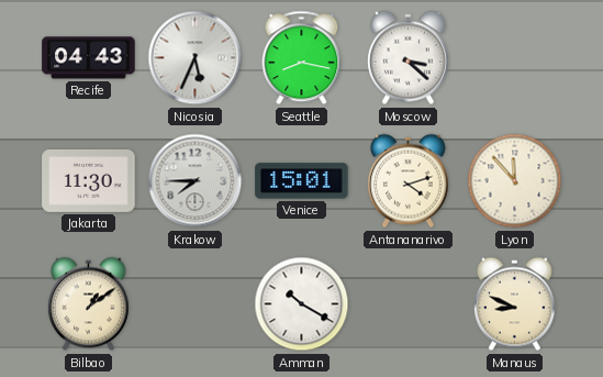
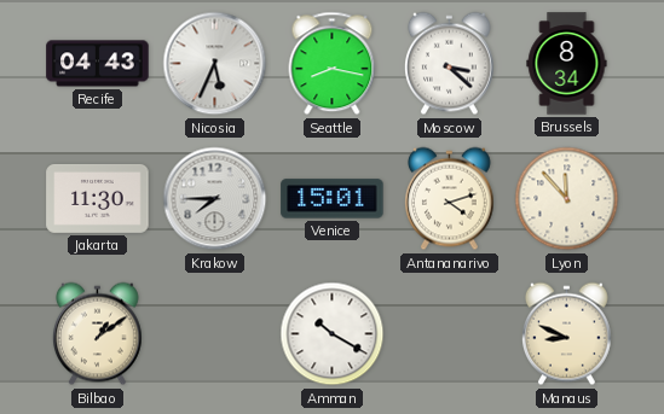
Brussels: none -> 8:34 (567, 64)
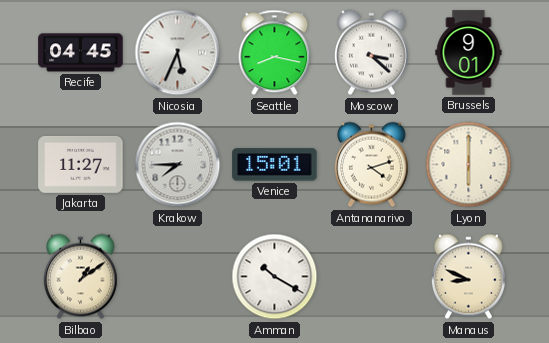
Recife: 04:43 -> 04:45 (81, 53)
Brussels: 8:34 -> 9:01 (469, 53)
Jakarta: 11:30 -> 11:27 (81, 164)
Lyon: 11:53 -> 6:00 (469, 165)
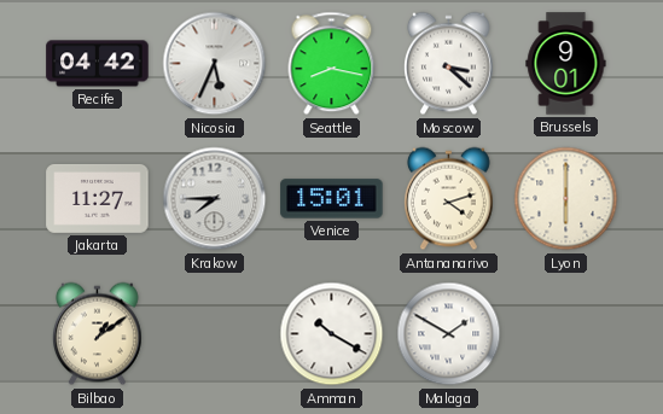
Recife: 04:45 -> 04:42 (98, 64)
Malaga: none -> 1:50 (449, 334)
Manaus: 8:49 -> none (468, 277)
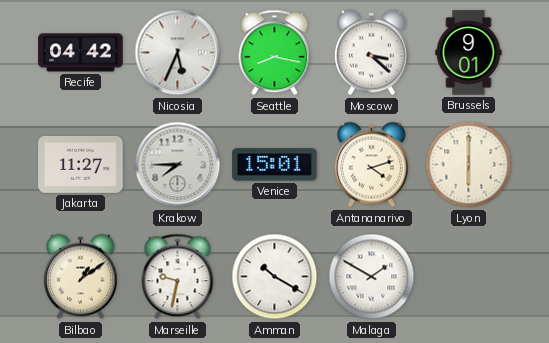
Marseille: none -> 9:32 (178, 277)
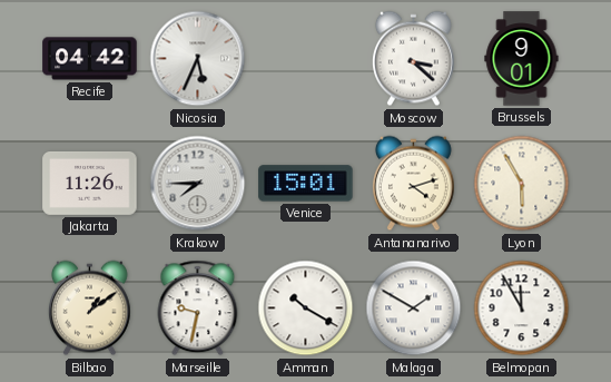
Seattle: 8:17 -> none (275, 53)
Jakarta: 11:27 -> 11:26 (90, 183)
Lyon: 6:00 -> 5:55 (522, 184)
Belmopan: none -> 11:55 (522, 308)
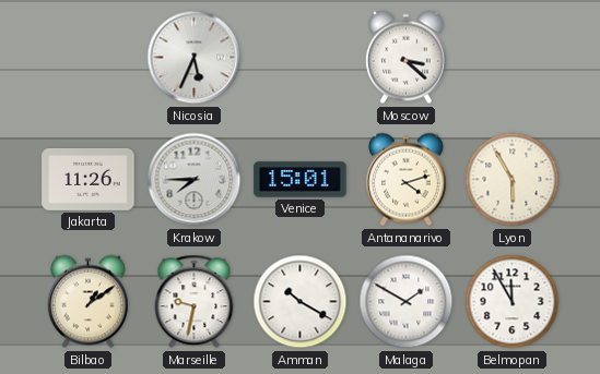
Recife: 04:42 -> none (90, 59)
Brussels: 9:01 -> none (522, 59)
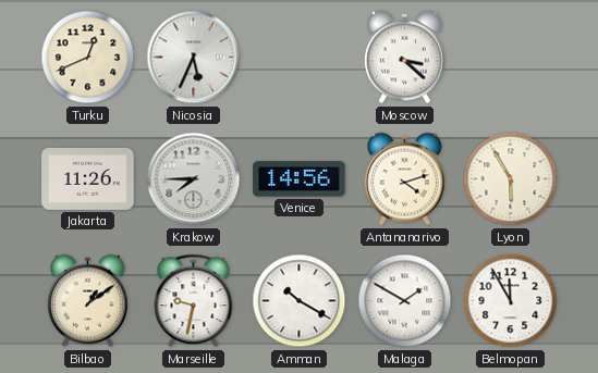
Turku: none -> 12:41 (88, 58)
Venice: 15:01 -> 14:56 (300, 179)
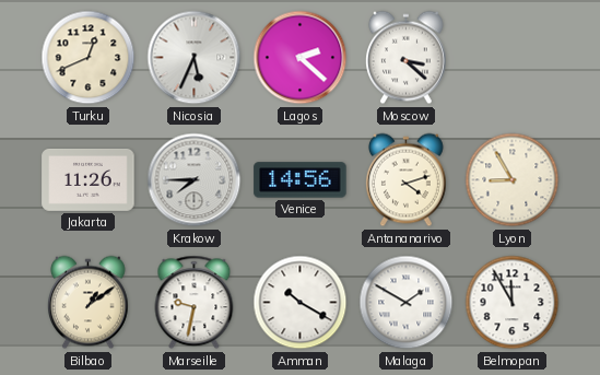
Lagos: none -> 2:22 (301, 58)
Lyon: 5:55 -> 8:55 (513, 180)
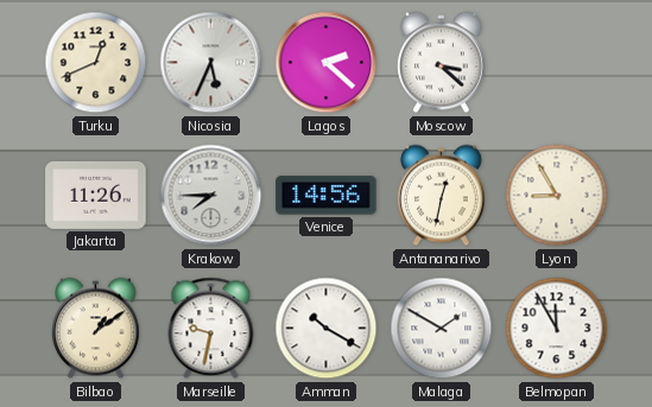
Antananarivo: 4:12 -> 12:32 (441, 196)
